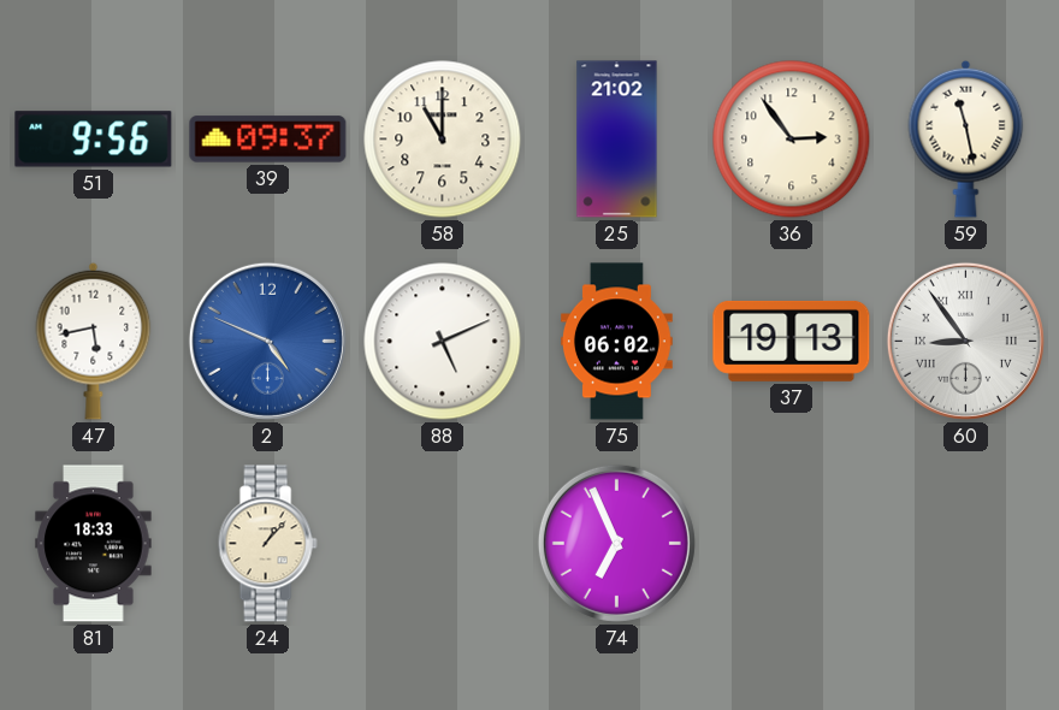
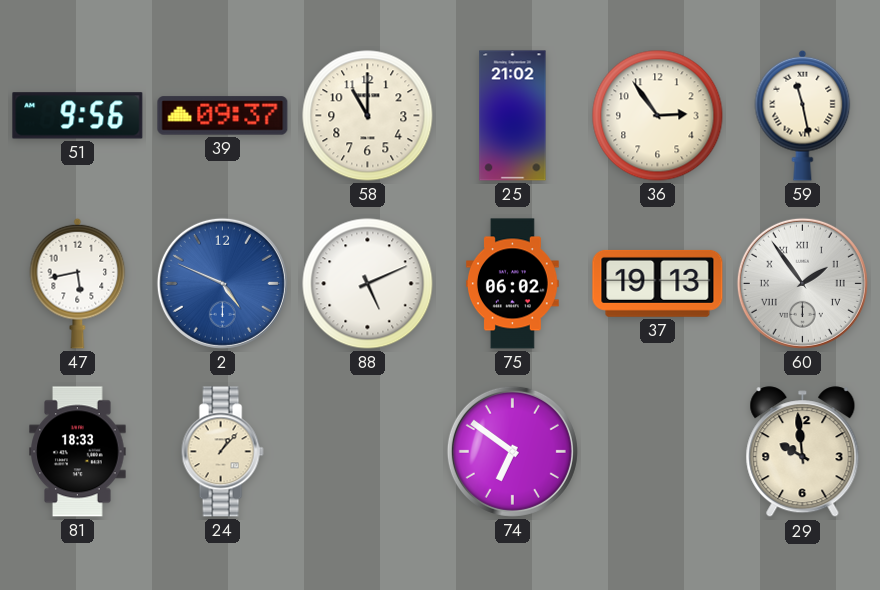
60: 8:54 -> 1:54 (802, 283)
74: 6:56 -> 6:51 (512, 451)
29: none -> 9:59 (803, 452)
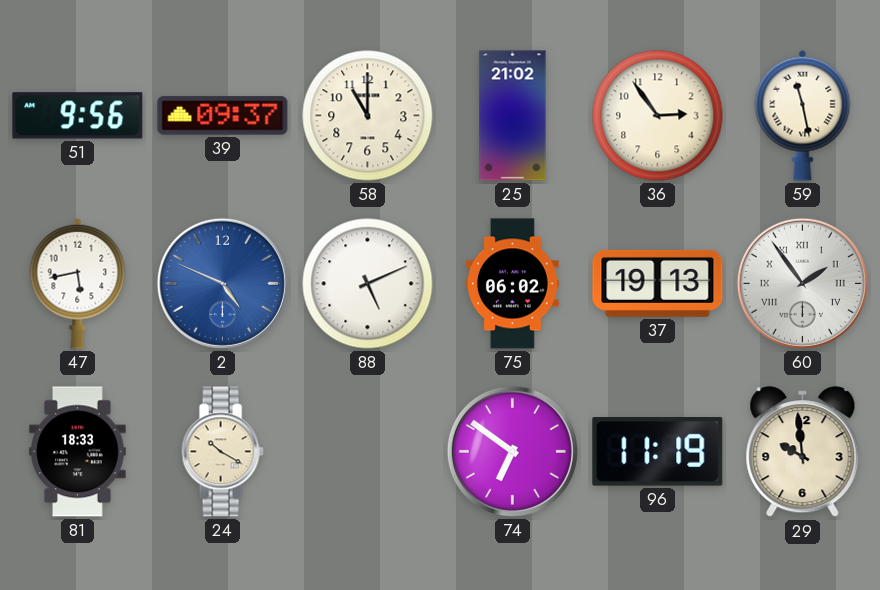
24: 1:07 -> 10:20 (222, 452)
96: none -> 11:19 (658, 452)
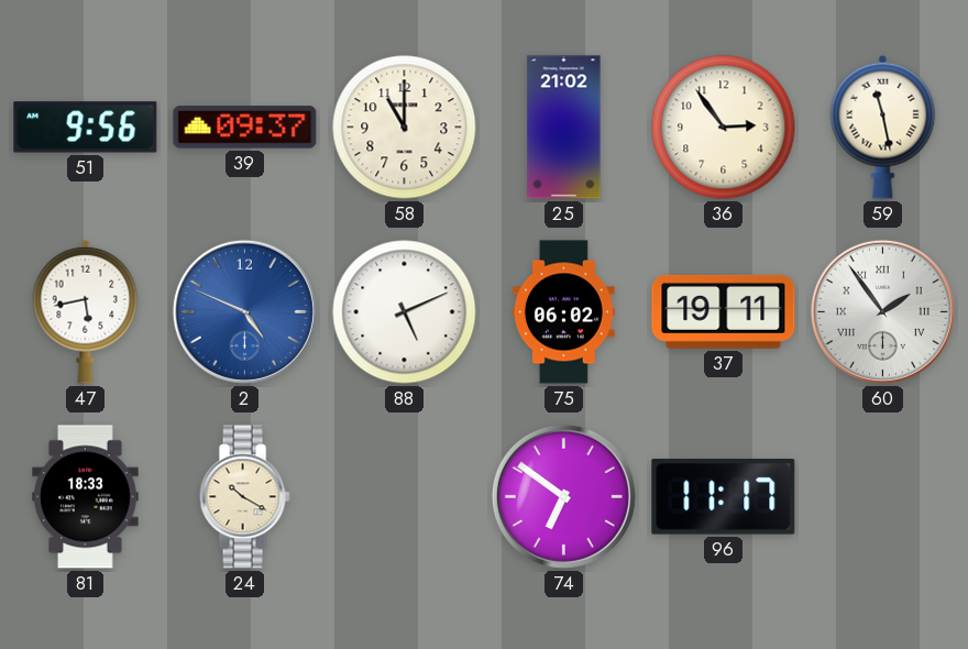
37: 19:13 -> 19:11 (724, 311)
96: 11:19 -> 11:17 (724, 497)
29: 9:59 -> none (803, 452)
